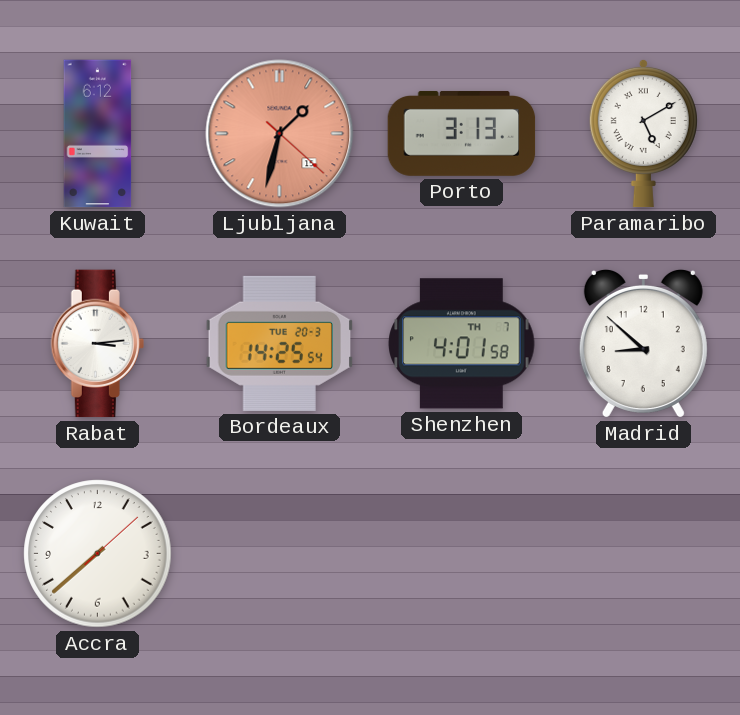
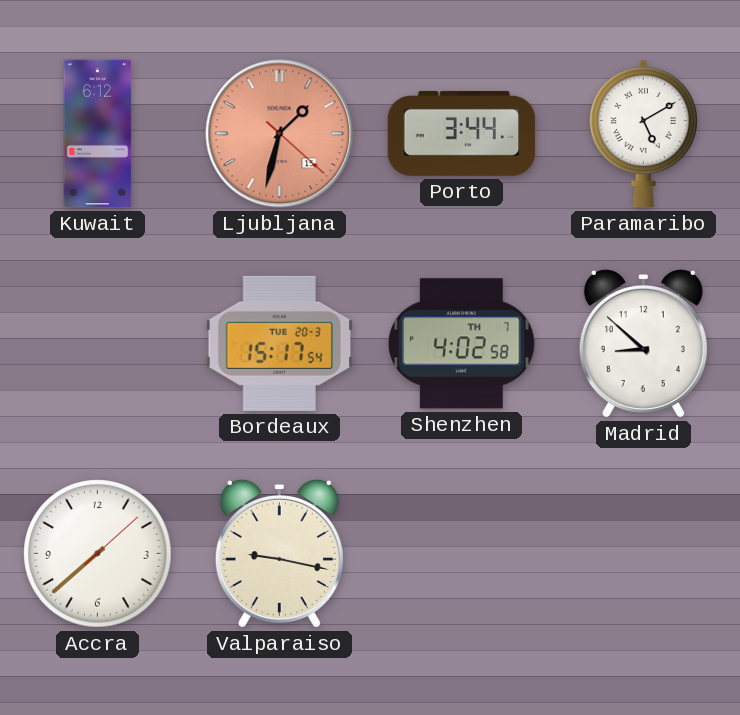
Porto: 3:13 -> 3:44 (462, 133)
Rabat: 3:14 -> none (97, 344)
Bordeaux: 14:25 -> 15:17 (280, 343)
Shenzhen: 4:01 -> 4:02 (462, 344)
Valparaiso: none -> 9:17 (279, 553)
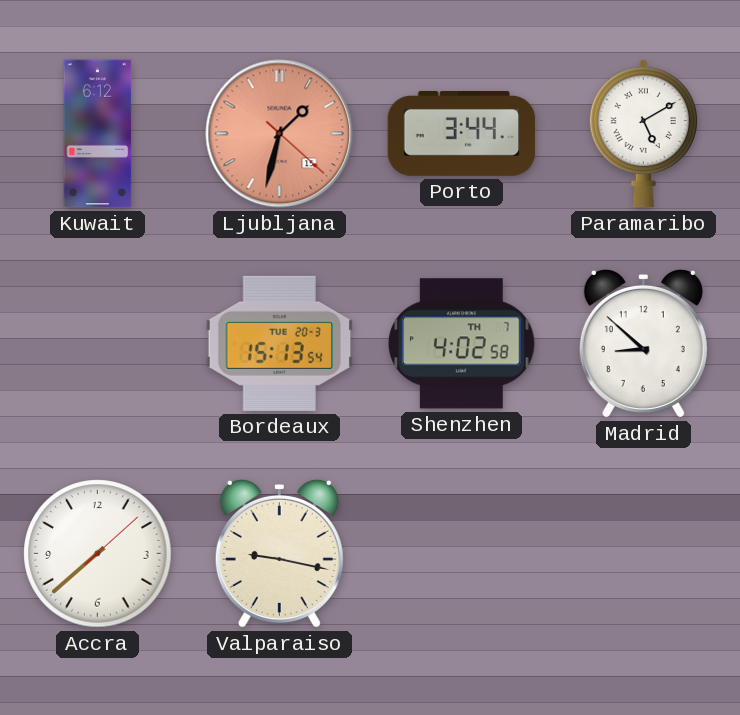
Bordeaux: 15:17 -> 15:13 (280, 343)
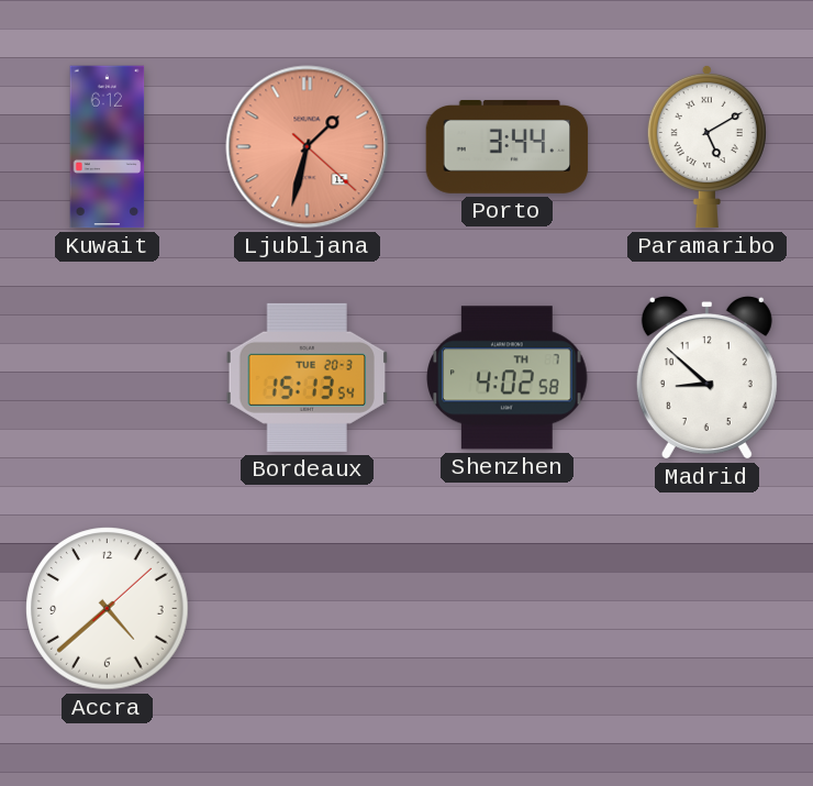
Accra: 7:38 -> 4:38 (108, 609)
Valparaiso: 9:17 -> none (279, 553)
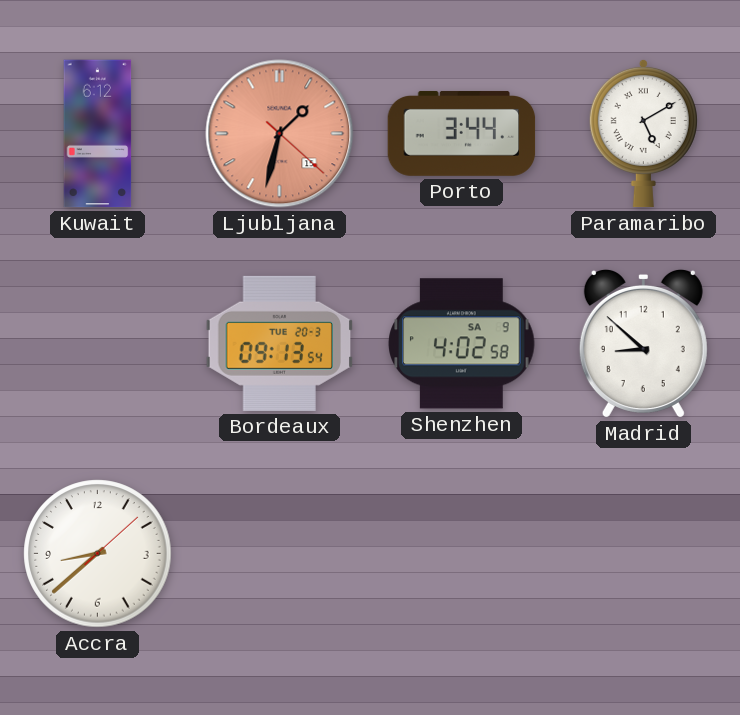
Bordeaux: 15:13 -> 09:13 (280, 343)
Shenzhen date: TH 7 -> SA 9 (462, 344)
Accra: 4:38 -> 8:38 (98, 554)
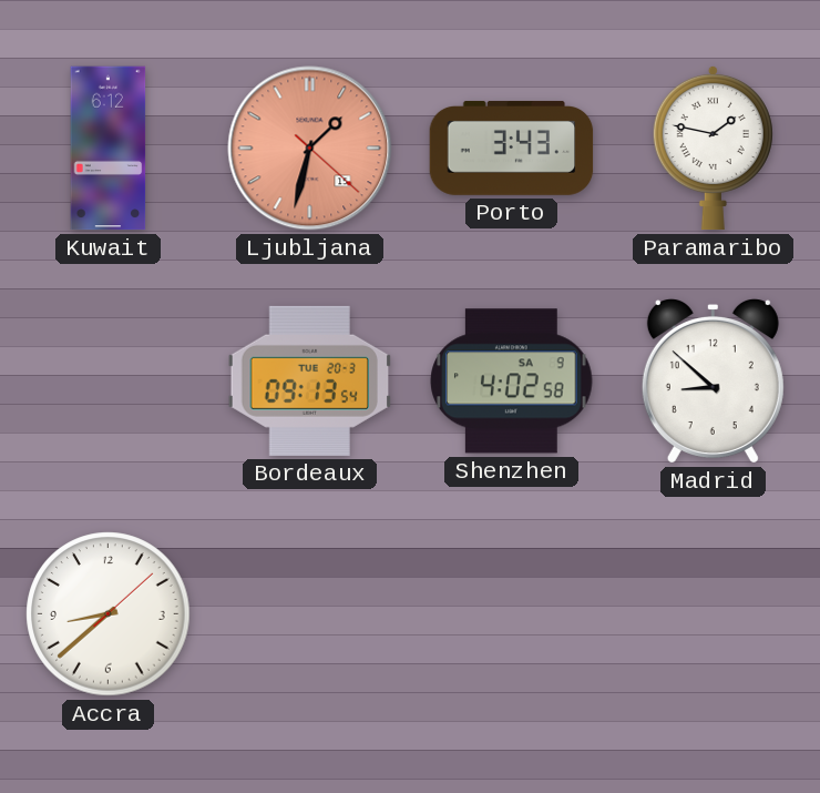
Porto: 3:44 -> 3:43 (512, 148)
Paramaribo: 5:10 -> 1:47 (713, 148)
